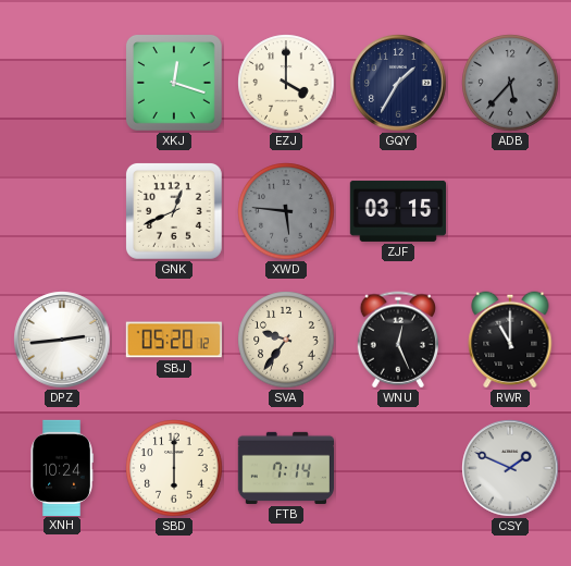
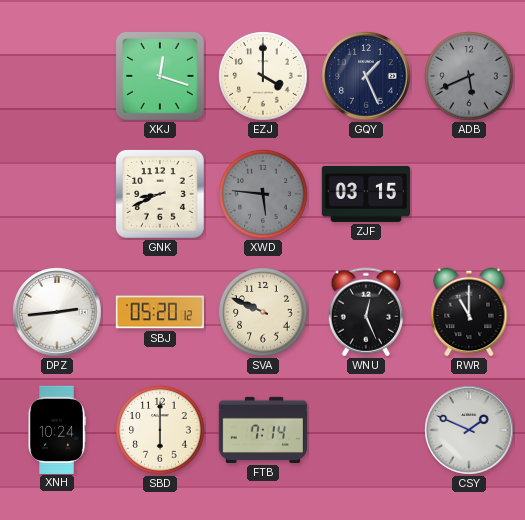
GQY: 1:35 -> 1:26 (366, 76)
ADB: 5:37 -> 5:41 (469, 76)
GNK: 12:41 -> 8:41 (160, 194)
SVA: 9:36 -> 9:49 (263, 312)
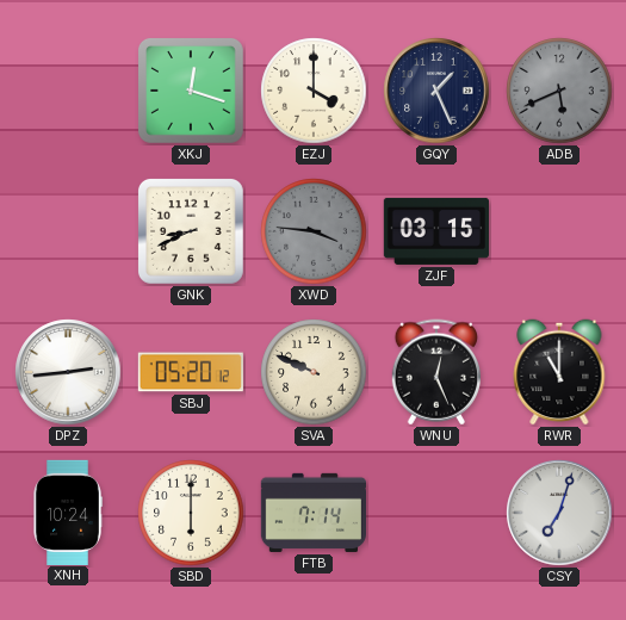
XWD: 5:46 -> 3:46 (314, 231)
CSY: 1:49 -> 7:03 (559, 513)
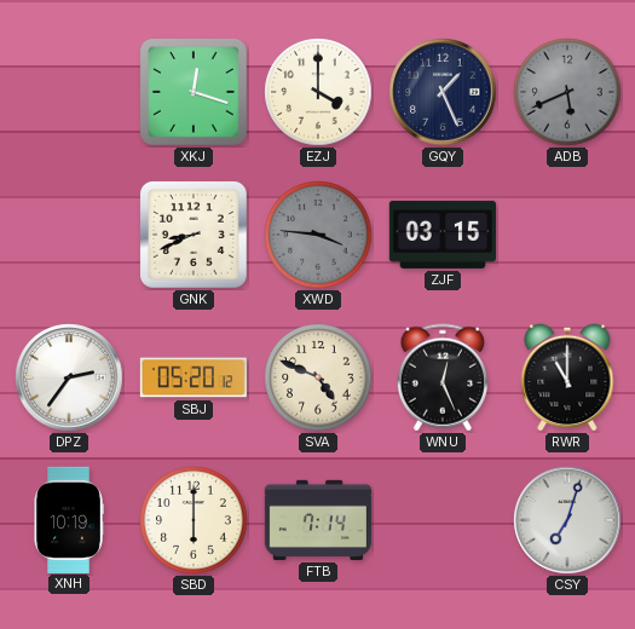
DPZ: 2:44 -> 2:36 (69, 377)
SVA: 9:49 -> 4:49 (318, 377)
XNH: 10:24 -> 10:19 (69, 519)
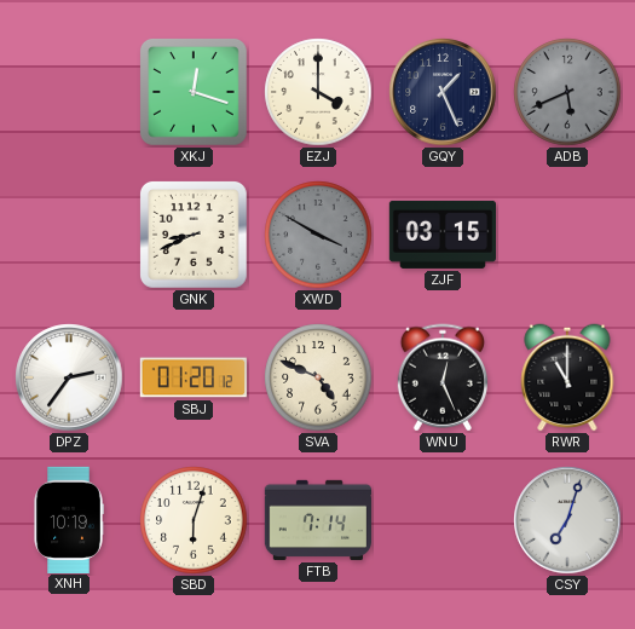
XWD: 3:46 -> 3:50 (318, 235)
SBJ: 05:20 -> 01:20 (194, 377)
SBD: 6:00 -> 6:03 (194, 520)
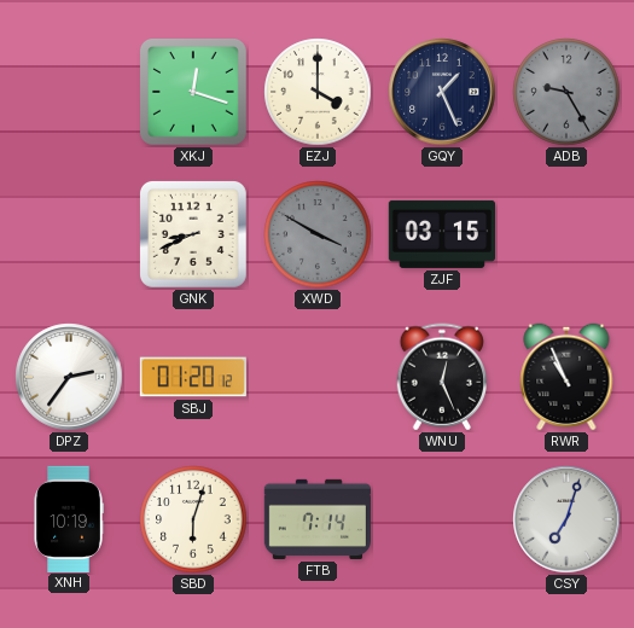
ADB: 5:41 -> 9:25 (566, 92)
SVA: 4:49 -> none (318, 377)
RWR: 11:00 -> 10:56 (566, 377)
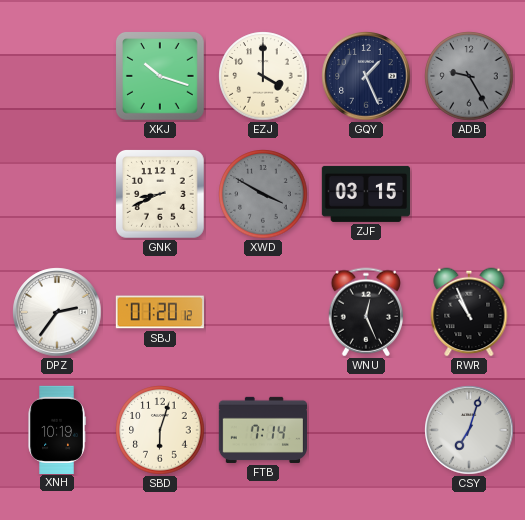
XKJ: 12:18 -> 10:18 (160, 76)
